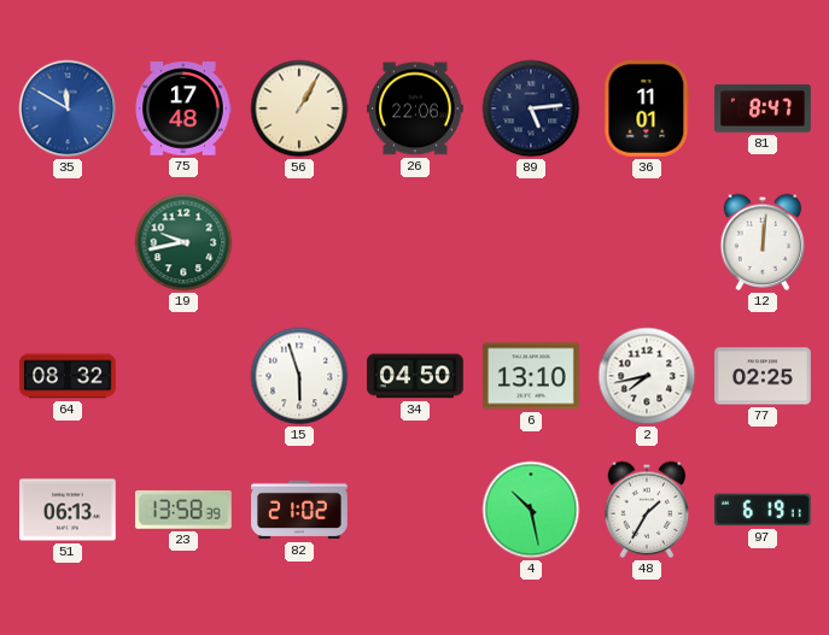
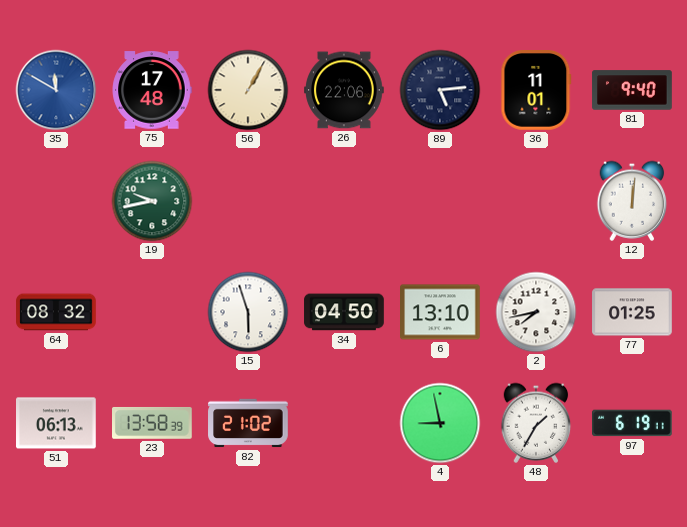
81: 8:47 -> 9:40 (632, 90)
77: 02:25 -> 01:25 (632, 312)
4: 10:28 -> 8:58 (440, 423)
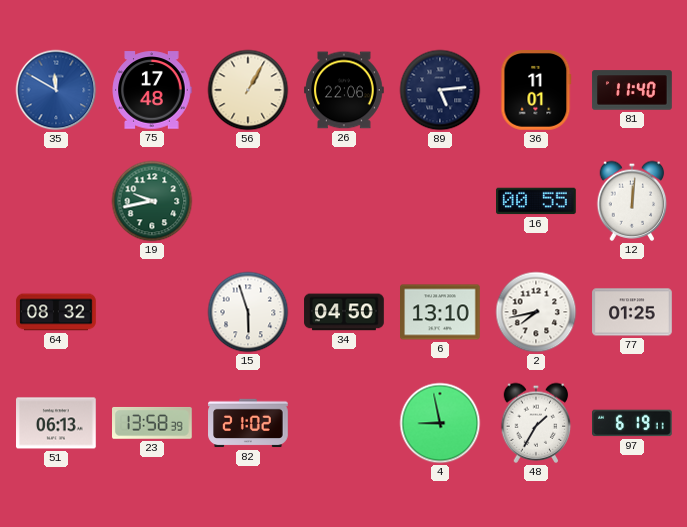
81: 9:40 -> 11:40 (632, 90)
16: none -> 00:55 (537, 201)
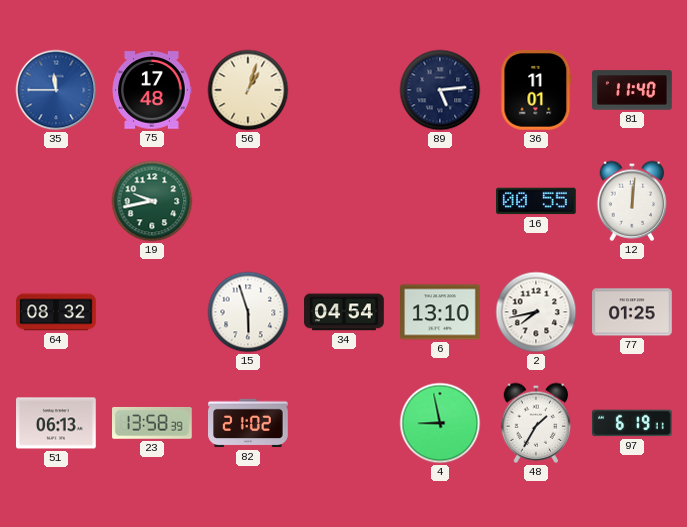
35: 11:50 -> 11:45 (56, 90)
56: 1:05 -> 1:03 (248, 90)
26: 22:06 -> none (345, 90)
34: 04:50 -> 04:54 (344, 312)
